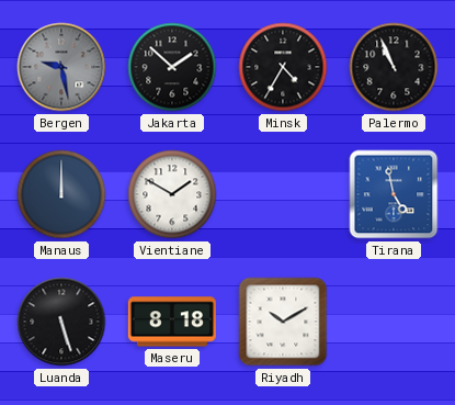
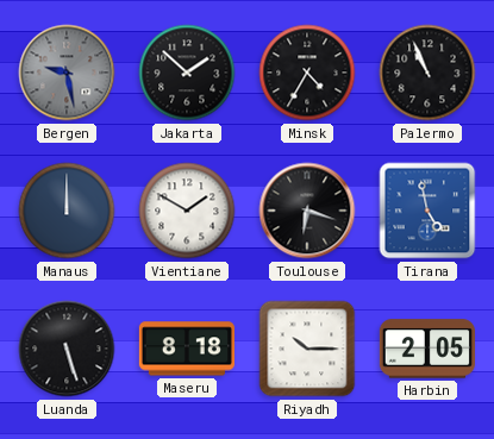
Toulouse: none -> 6:18 (307, 211)
Riyadh: 10:10 -> 10:15 (307, 349)
Harbin: none -> 2:05 (427, 349)
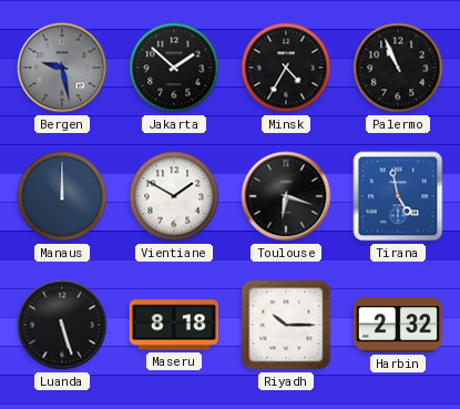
Harbin: 2:05 -> 2:32 (398, 325)
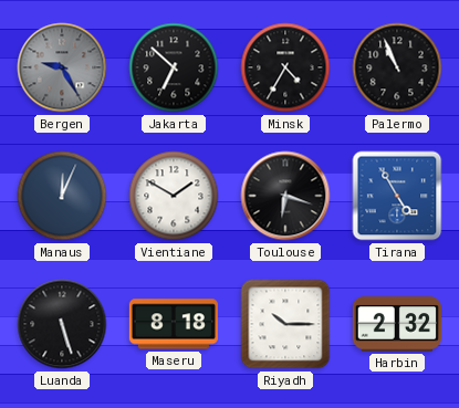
Bergen: 9:28 -> 9:25 (62, 67)
Jakarta: 1:52 -> 6:52 (174, 67)
Manaus: 12:00 -> 12:04 (62, 196)
Tirana: 4:58 -> 4:55 (397, 196)
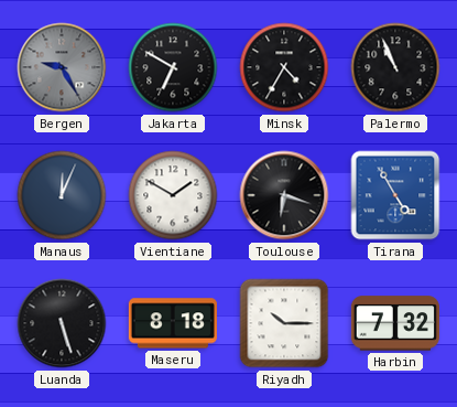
Jakarta: 6:52 -> 6:50 (173, 67)
Harbin: 2:32 -> 7:32 (395, 323)
